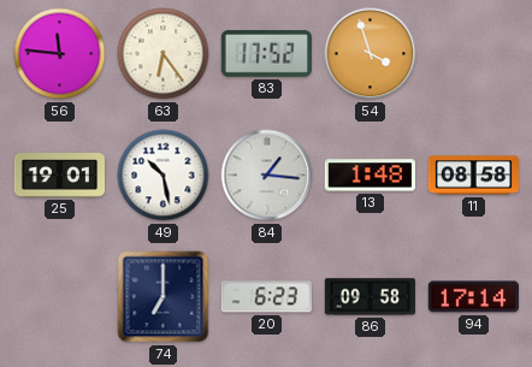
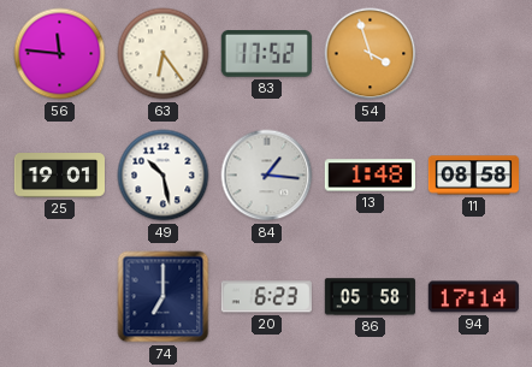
86: 09:58 -> 05:58 (370, 297)
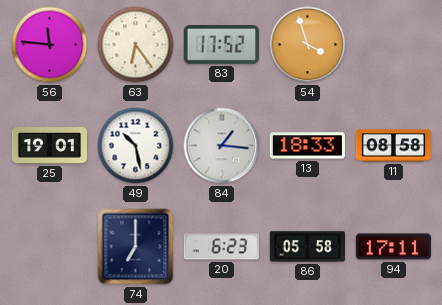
13: 1:48 -> 18:33 (307, 146)
94: 17:14 -> 17:11 (393, 247)
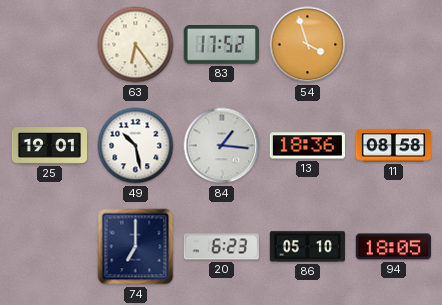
56: 11:46 -> none (50, 45)
13: 18:33 -> 18:36 (307, 146)
86: 05:58 -> 05:10 (307, 247)
94: 17:11 -> 18:05 (393, 247)
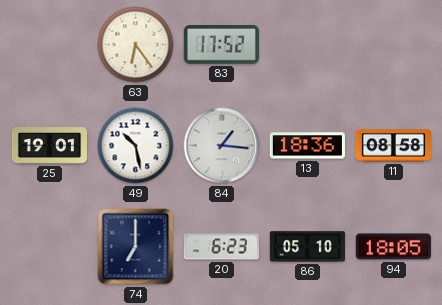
54: 3:57 -> none (308, 45)
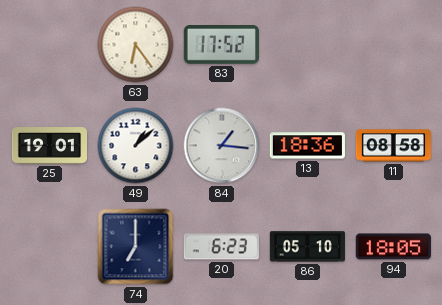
49: 10:28 -> 1:08 (136, 146)
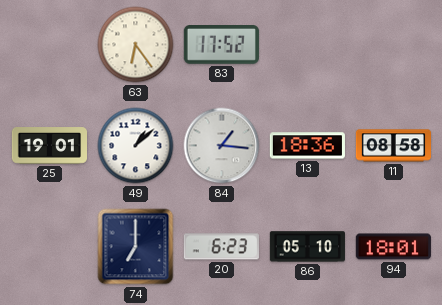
94: 18:05 -> 18:01 (393, 247)
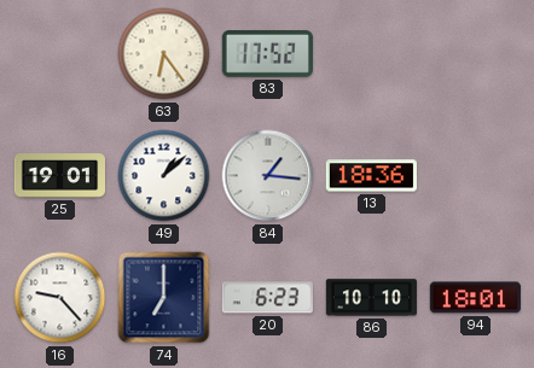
11: 08:58 -> none (393, 146)
16: none -> 9:23 (60, 298)
86: 05:10 -> 10:10 (371, 298)
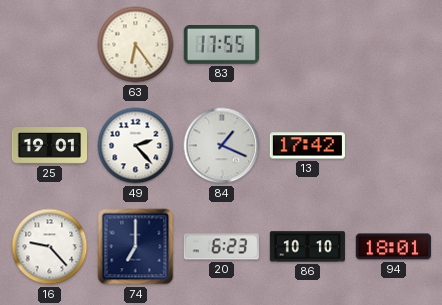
83: 17:52 -> 17:55 (221, 45)
49: 1:08 -> 2:23 (136, 146)
84: 1:16 -> 1:19 (222, 146)
13: 18:36 -> 17:42 (307, 146)
